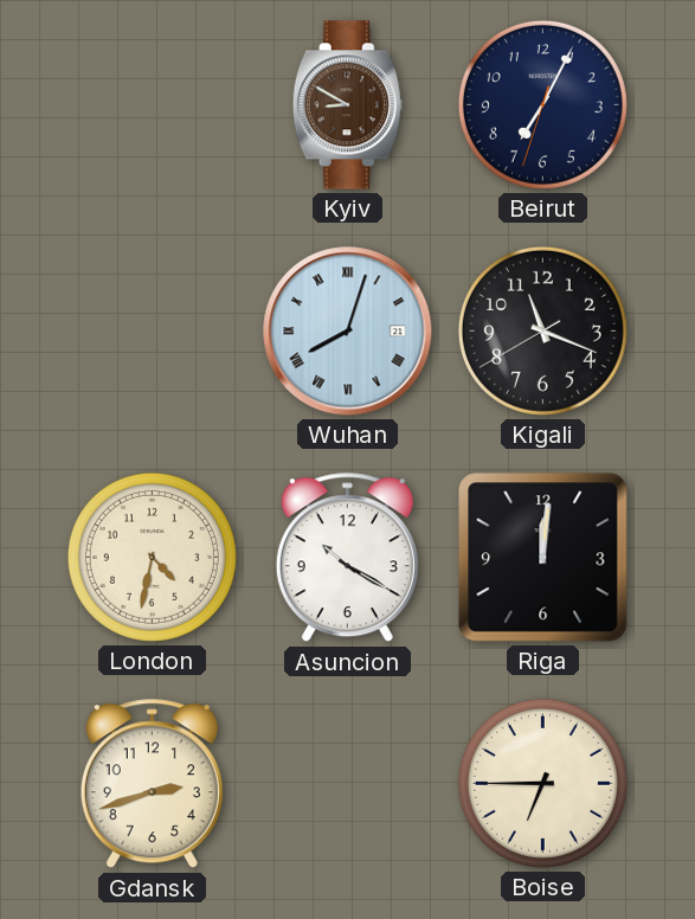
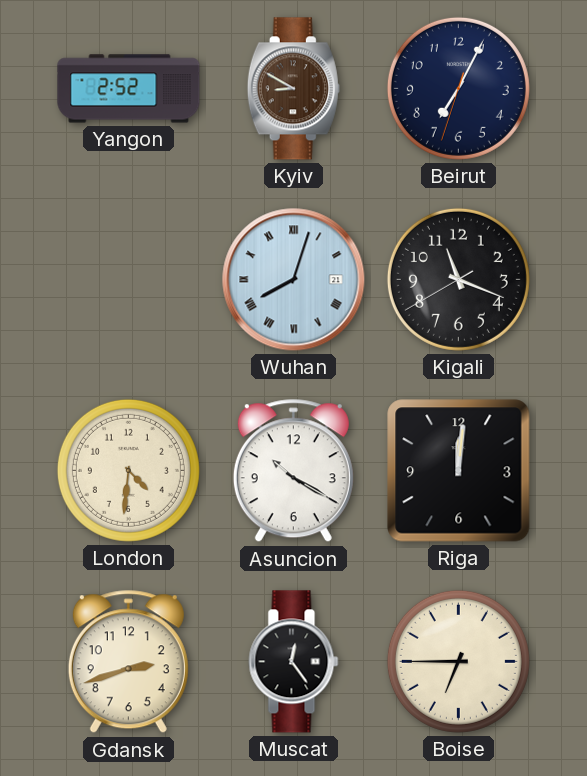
Yangon: none -> 2:52 (129, 89)
London: 4:32 -> 4:31 (128, 470)
Muscat: none -> 12:24 (294, 662)
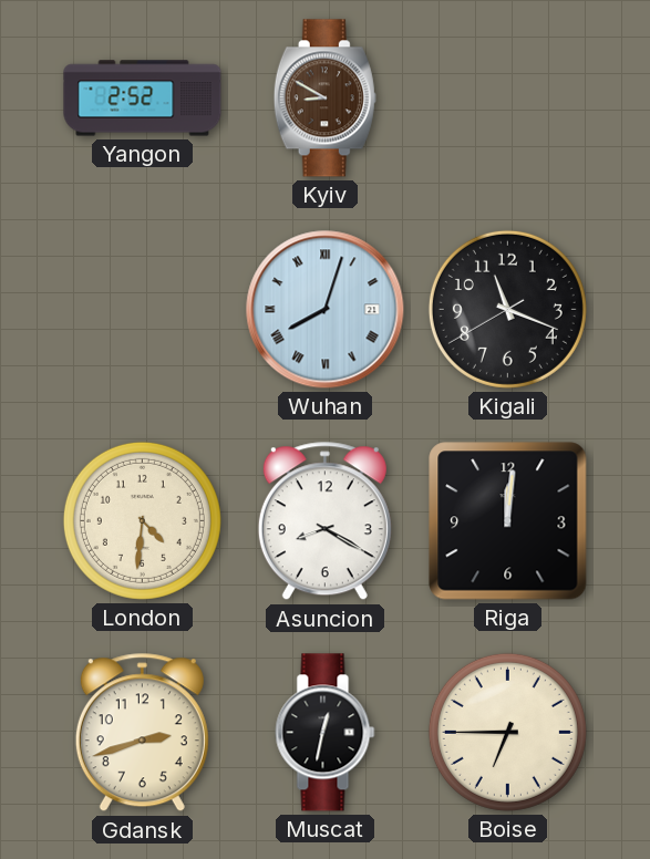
Beirut: 7:04 -> none (458, 88)
Asuncion: 10:20 -> 8:20 (324, 521)
Muscat: 12:24 -> 12:32 (326, 733)
